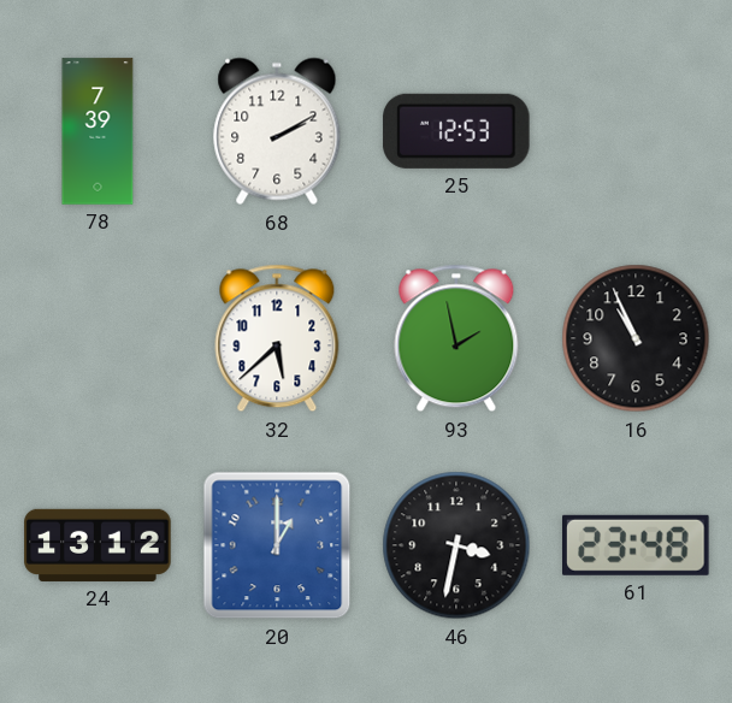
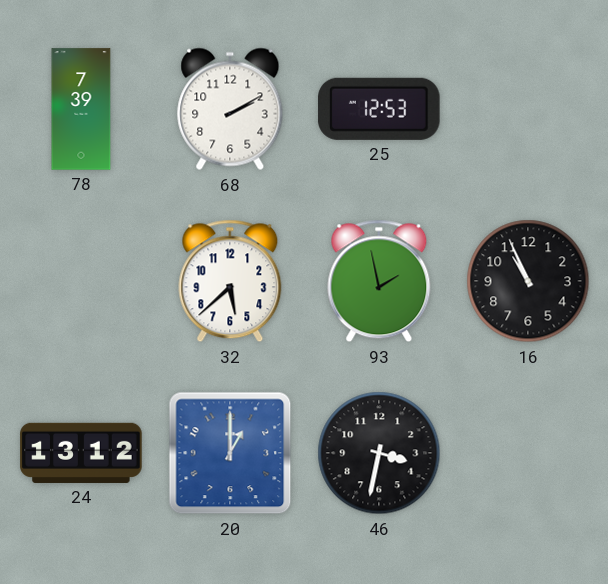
61: 23:48 -> none (637, 545)
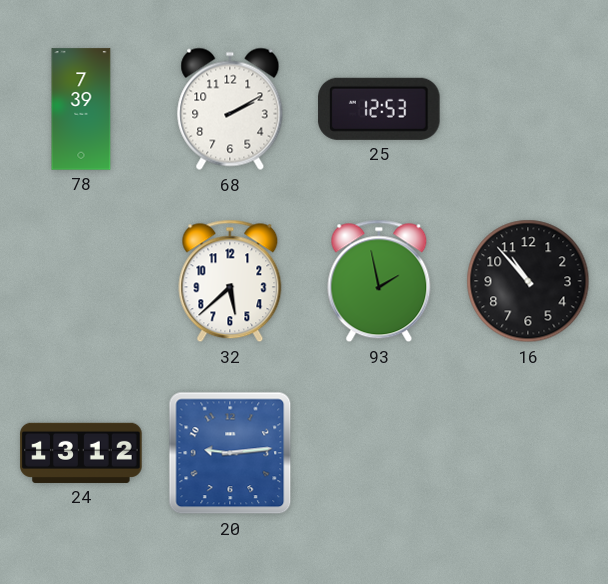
16: 10:56 -> 10:53 (528, 281)
20: 1:00 -> 9:14 (230, 453)
46: 3:32 -> none (379, 453)
